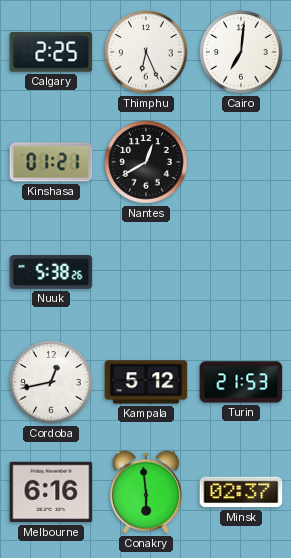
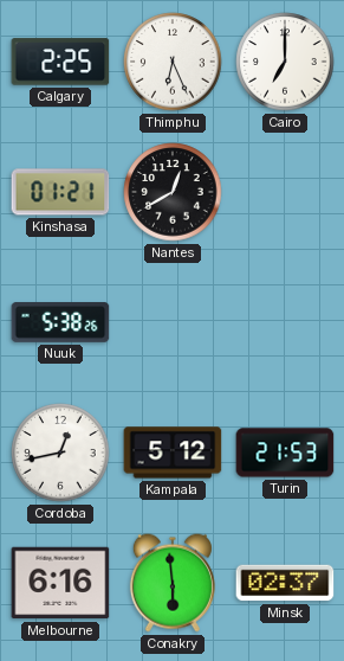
Cairo: 7:01 -> 7:00 (285, 62)
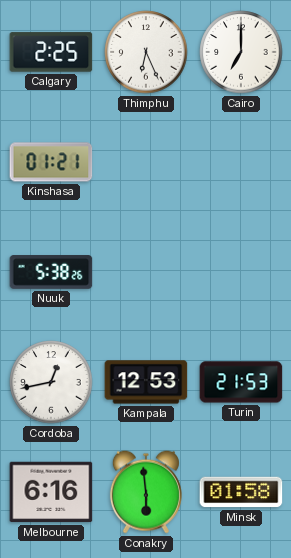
Nantes: 12:40 -> none (173, 192)
Kampala: 5:12 -> 12:53 (146, 382)
Minsk: 02:37 -> 01:58 (241, 492)
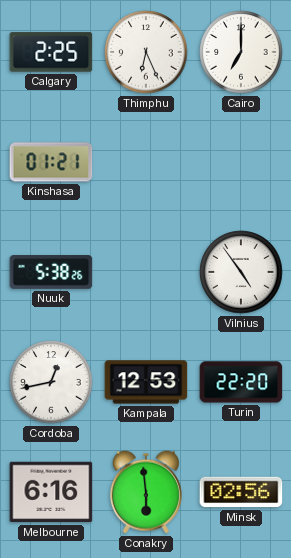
Vilnius: none -> 4:54 (241, 272)
Turin: 21:53 -> 22:20 (241, 382)
Minsk: 01:58 -> 02:56 (241, 492)
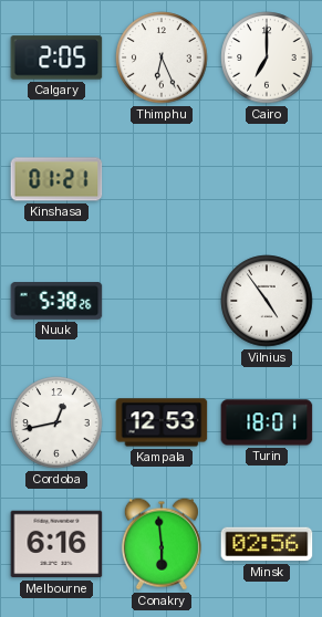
Calgary: 2:25 -> 2:05 (56, 57)
Turin: 22:20 -> 18:01 (267, 422)
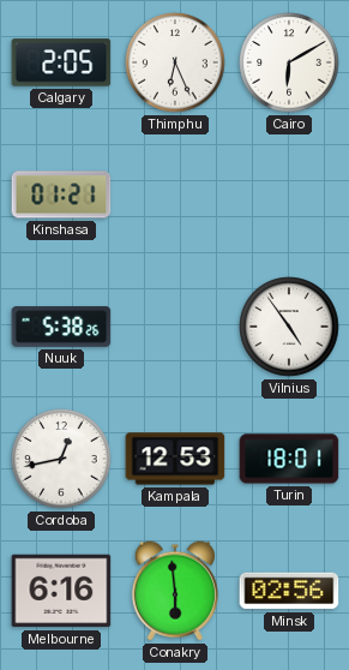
Cairo: 7:00 -> 6:10 (289, 62)
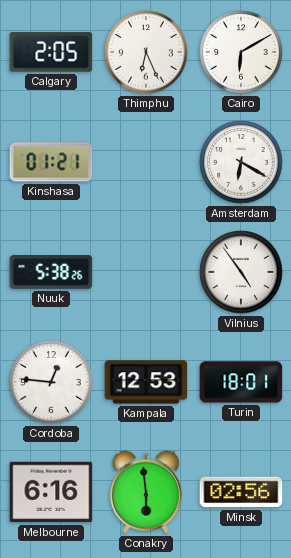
Amsterdam: none -> 6:20 (241, 162)
Cordoba: 12:43 -> 12:46 (51, 382)
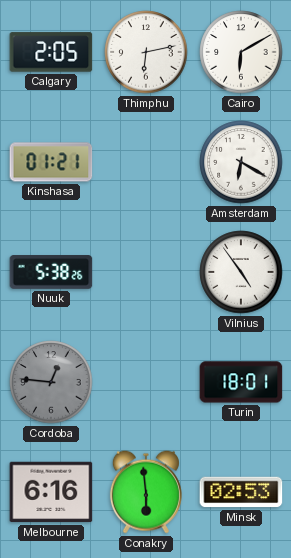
Thimphu: 6:26 -> 6:13 (146, 52)
Cordoba dial: white -> grey (51, 382)
Kampala: 12:53 -> none (146, 382)
Minsk: 02:56 -> 02:53 (241, 492)
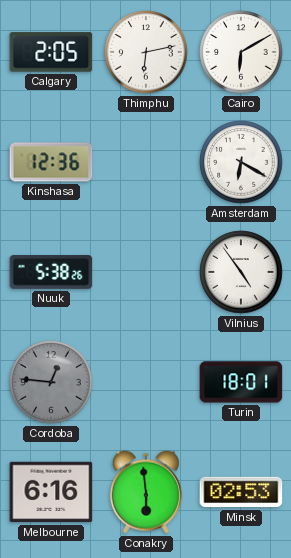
Kinshasa: 01:21 -> 12:36 (51, 162)
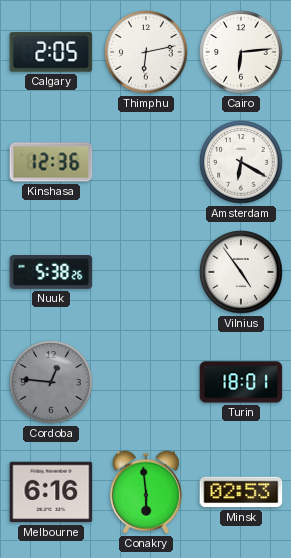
Cairo: 6:10 -> 6:14 (241, 52)
